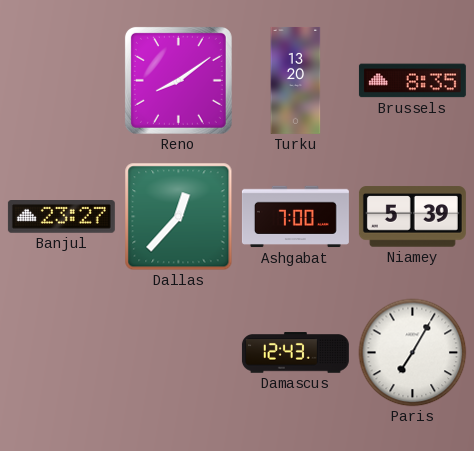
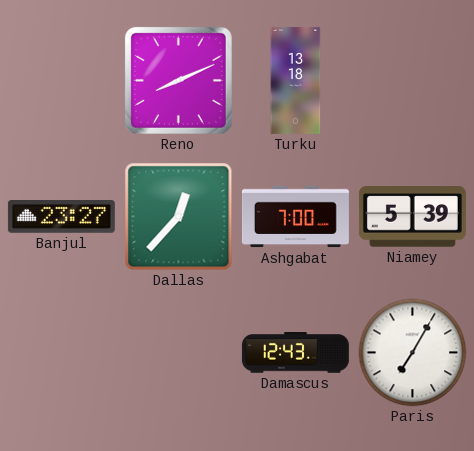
Reno: 8:09 -> 8:11 (178, 80)
Turku: 13:20 -> 13:18 (296, 80)
Brussels: 8:35 -> none (412, 81)
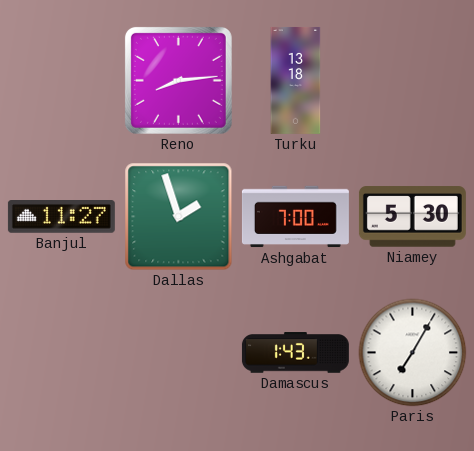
Reno: 8:11 -> 8:14 (178, 80)
Banjul: 23:27 -> 11:27 (61, 217)
Dallas: 12:37 -> 1:57 (179, 217)
Niamey: 5:39 -> 5:30 (412, 217)
Damascus: 12:43 -> 1:43 (295, 353)
